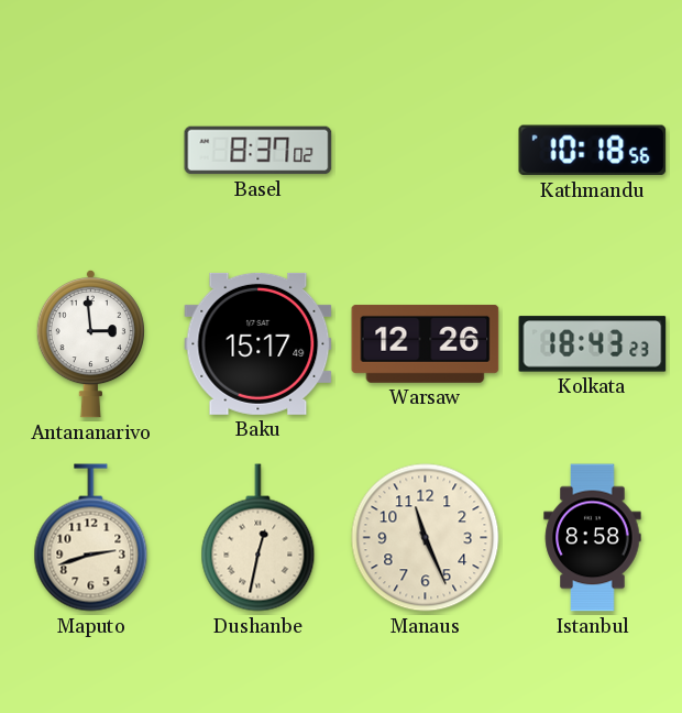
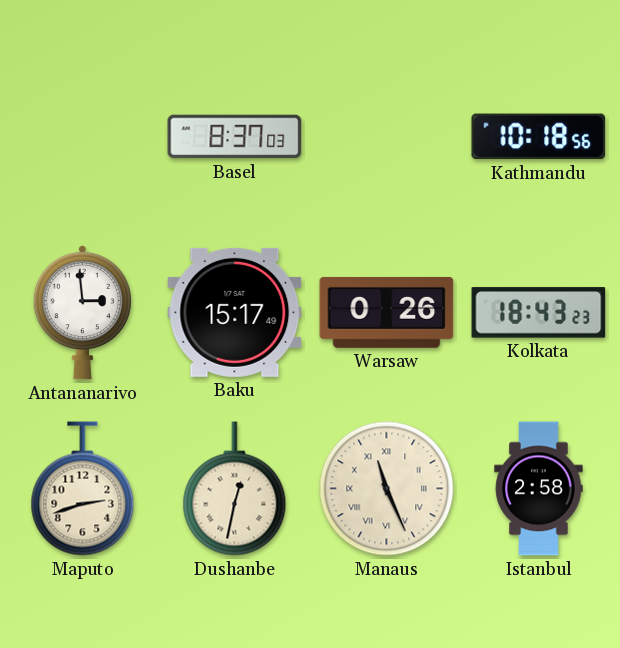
Basel: 8:37:02 -> 8:37:03 (235, 137)
Warsaw: 12:26 -> 0:26 (387, 312)
Manaus numerals: Arabic -> Roman (387, 489)
Istanbul: 8:58 -> 2:58 (539, 489)
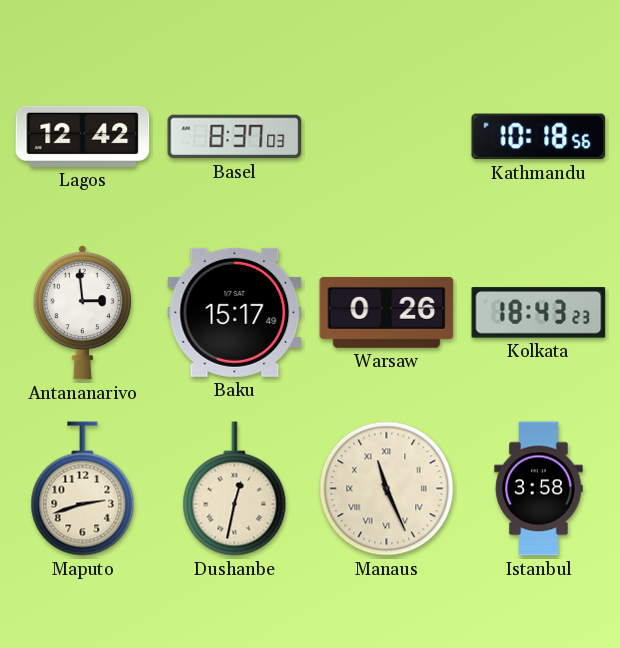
Lagos: none -> 12:42 (83, 136)
Istanbul: 2:58 -> 3:58 (539, 489)
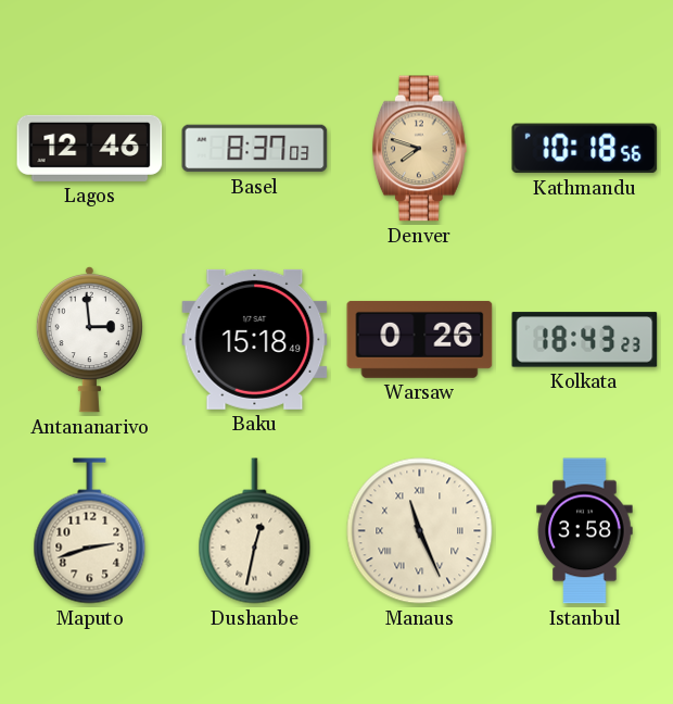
Lagos: 12:42 -> 12:46 (90, 148)
Denver: none -> 7:48 (419, 149)
Baku: 15:17 -> 15:18 (255, 339)
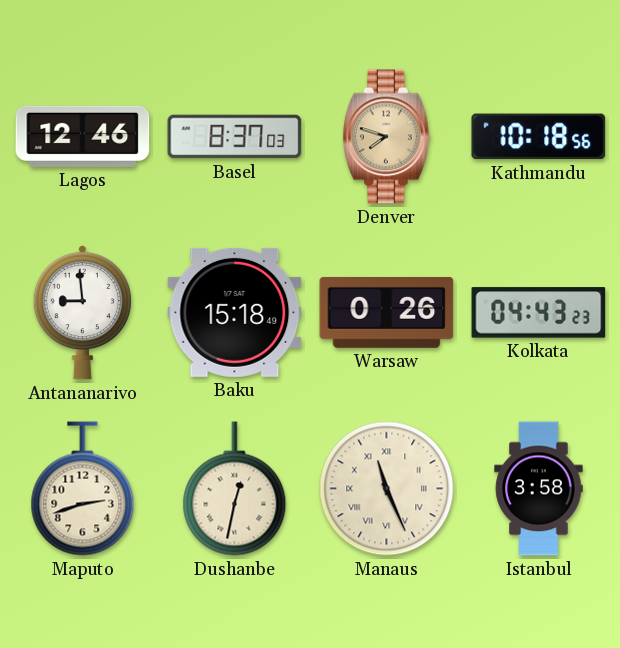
Antananarivo: 2:59 -> 8:59 (82, 312)
Kolkata: 18:43 -> 04:43 (539, 313)
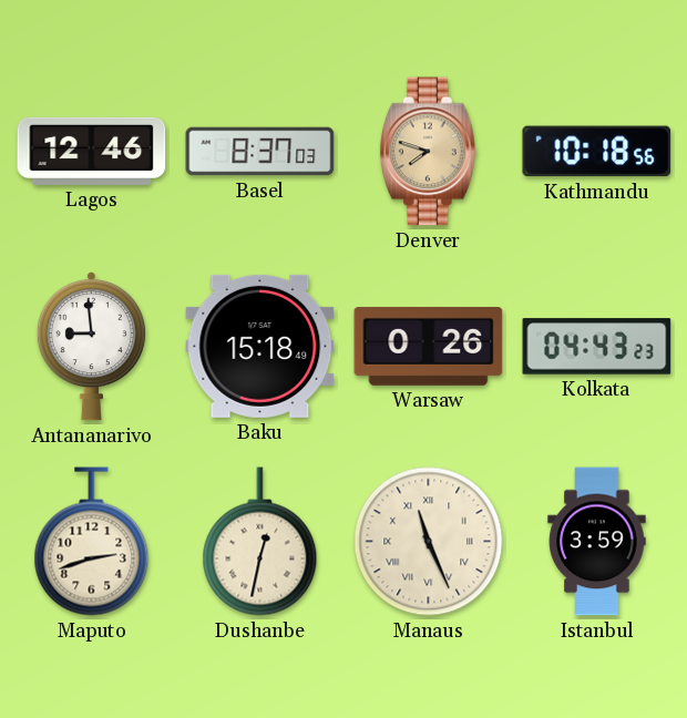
Istanbul: 3:58 -> 3:59 (597, 542)
